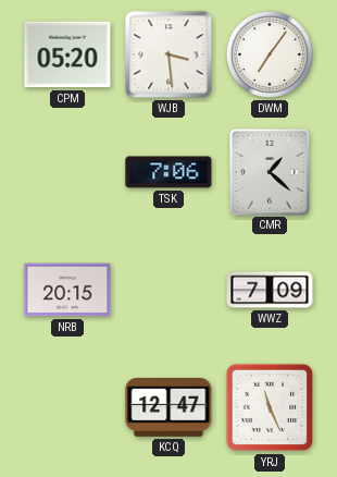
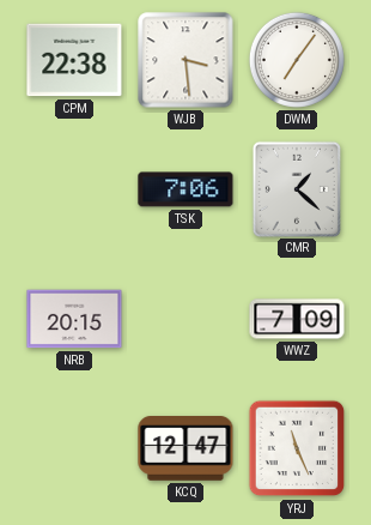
CPM: 05:20 -> 22:38 (74, 60)
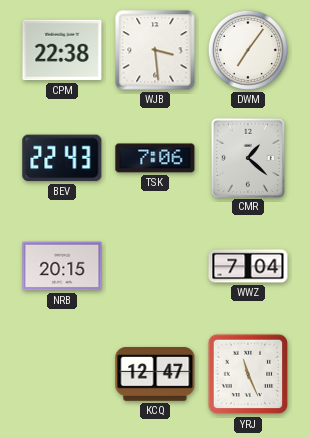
BEV: none -> 22:43 (62, 158)
WWZ: 7:09 -> 7:04 (248, 266)
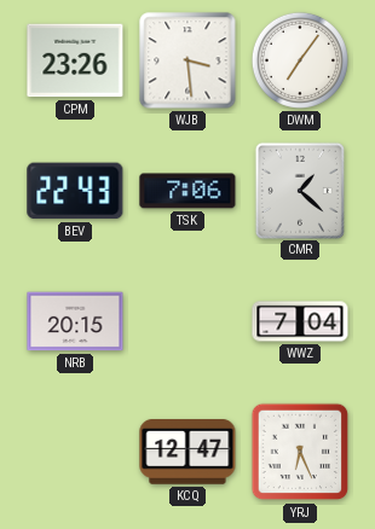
CPM: 22:38 -> 23:26 (75, 60)
YRJ: 11:26 -> 6:26 (300, 452)
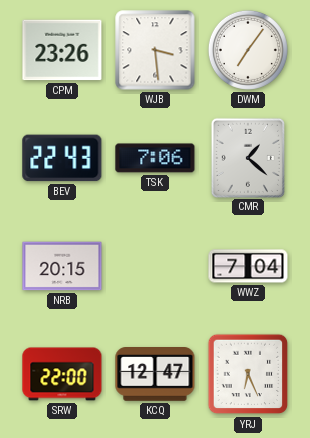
SRW: none -> 22:00 (62, 374)
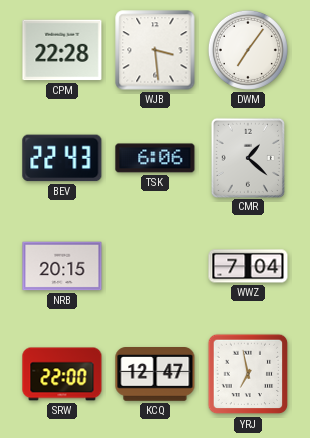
CPM: 23:26 -> 22:28 (62, 50)
TSK: 7:06 -> 6:06 (155, 158)
YRJ: 6:26 -> 6:58 (248, 374)
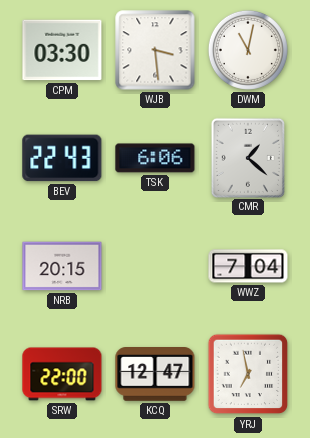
CPM: 22:28 -> 03:30 (62, 50)
DWM: 7:06 -> 11:02 (248, 50)
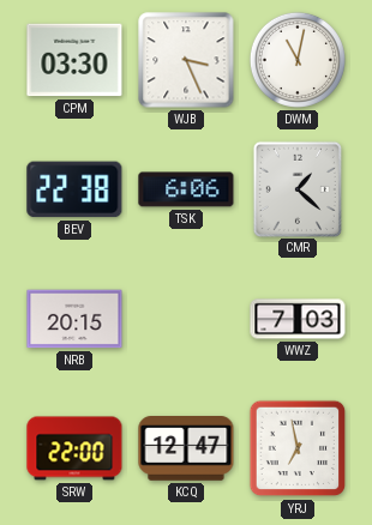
WJB: 3:29 -> 3:26 (186, 60)
BEV: 22:43 -> 22:38 (74, 189)
WWZ: 7:04 -> 7:03 (298, 319)
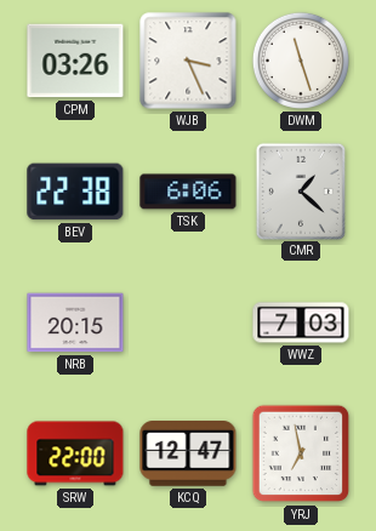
CPM: 03:30 -> 03:26 (75, 61)
DWM: 11:02 -> 11:27 (301, 61)
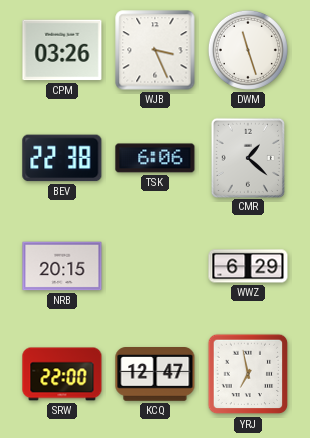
WWZ: 7:03 -> 6:29 (248, 266)
